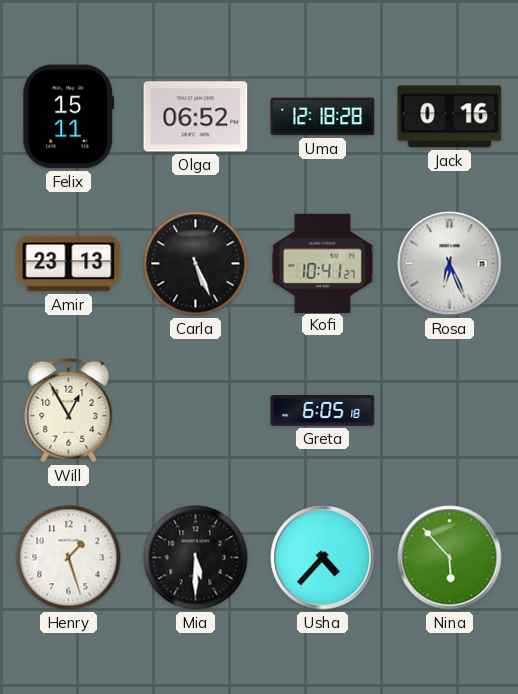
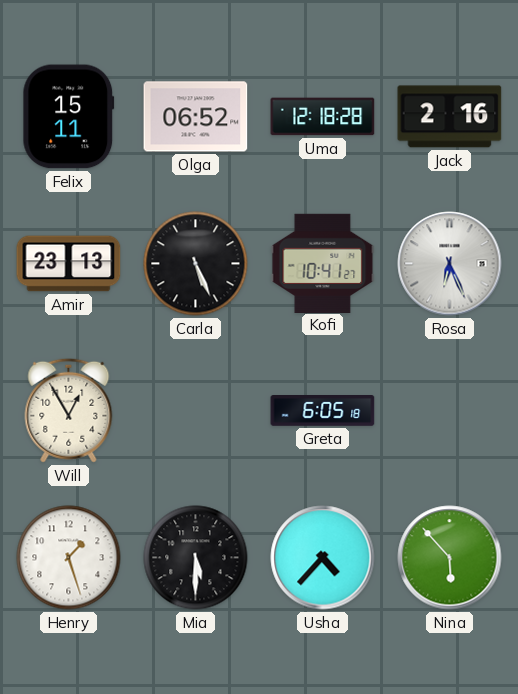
Jack: 0:16 -> 2:16 (450, 117)
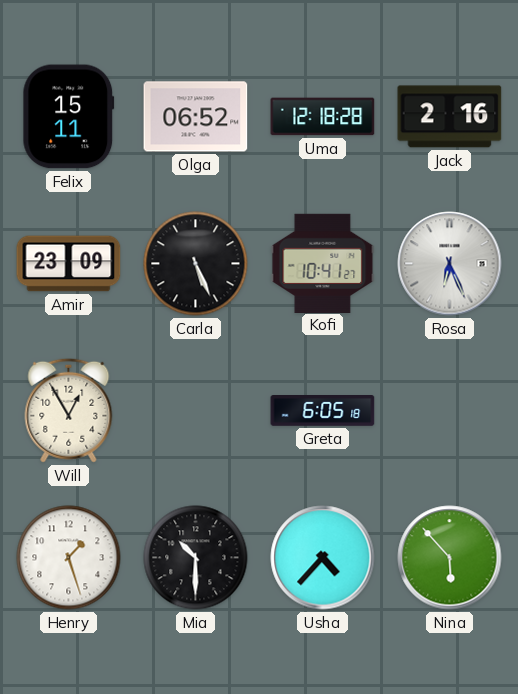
Amir: 23:13 -> 23:09 (69, 264)
Mia: 5:30 -> 10:30 (196, 558)
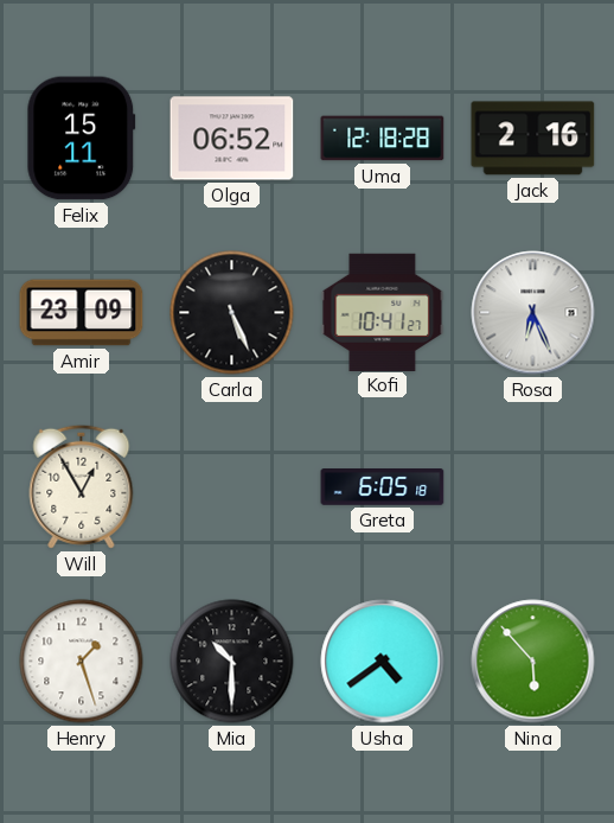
Usha: 4:37 -> 4:39 (383, 662)
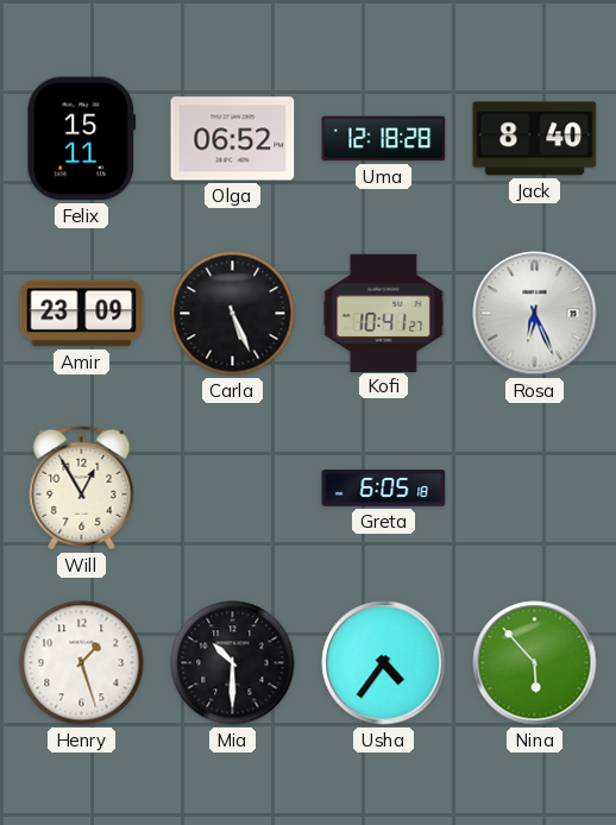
Jack: 2:16 -> 8:40 (535, 139)
Usha: 4:39 -> 4:36 (384, 663)
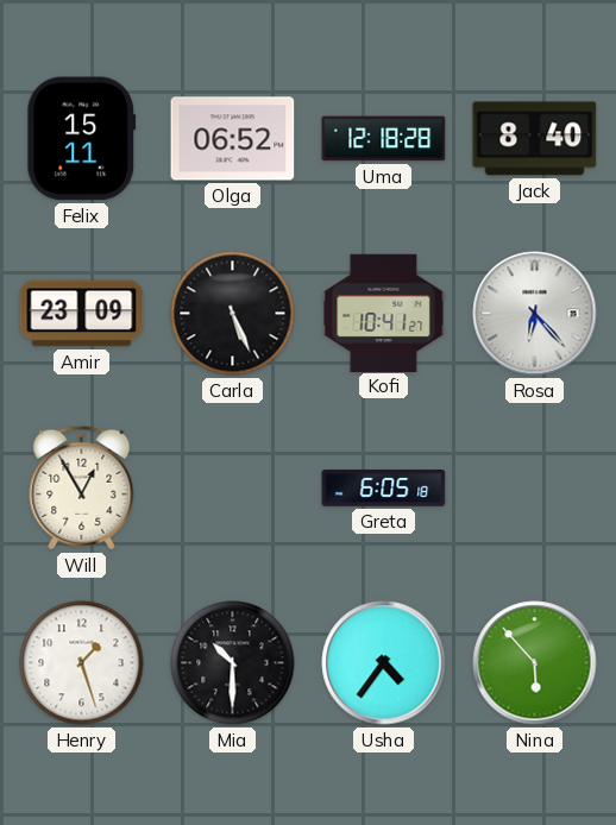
Rosa: 6:26 -> 6:23 (535, 314)
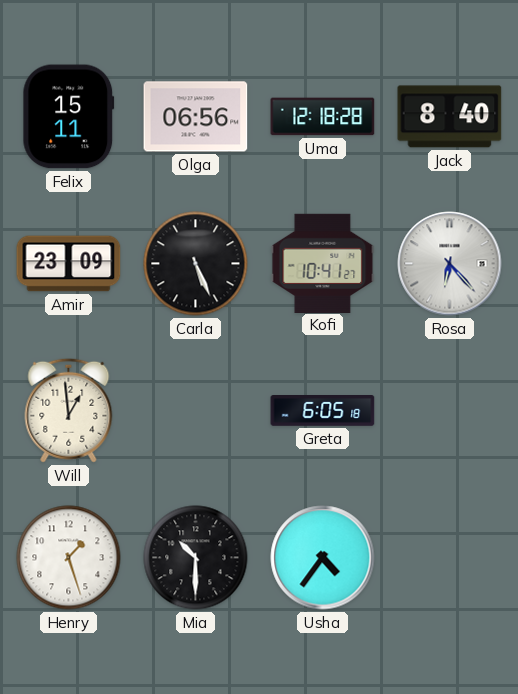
Olga: 06:52 -> 06:56 (196, 117)
Will: 12:55 -> 12:59 (69, 410)
Nina: 5:53 -> none (535, 663)
